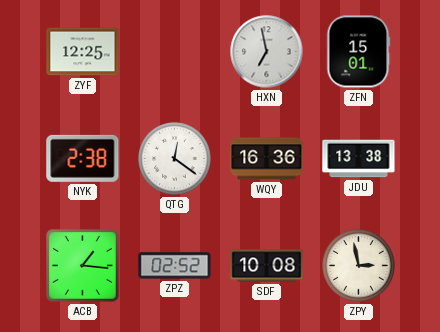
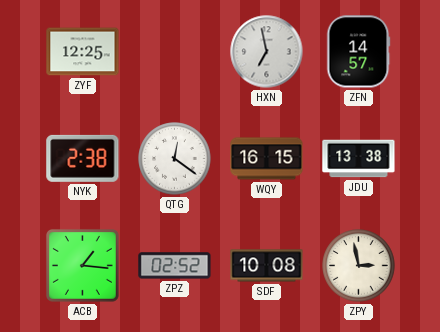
ZFN: 15:01 -> 14:57 (359, 52)
WQY: 16:36 -> 16:15 (267, 159)
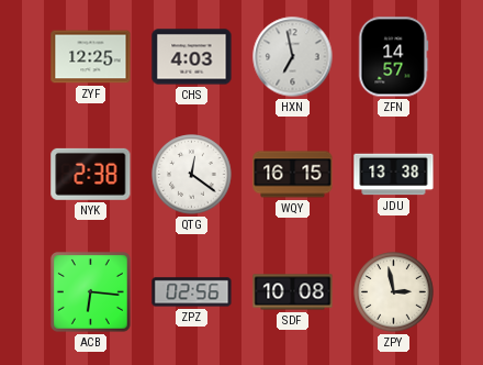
CHS: none -> 4:03 (192, 57)
ACB: 1:16 -> 6:16 (90, 291)
ZPZ: 02:52 -> 02:56 (192, 292)
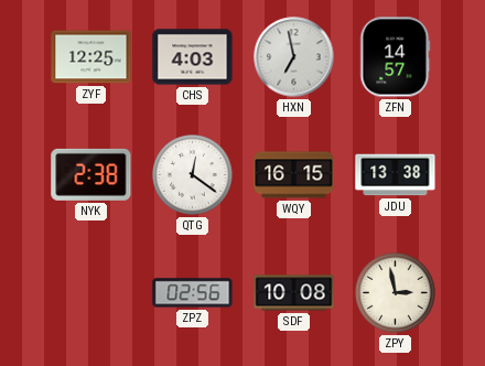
ACB: 6:16 -> none (90, 291)
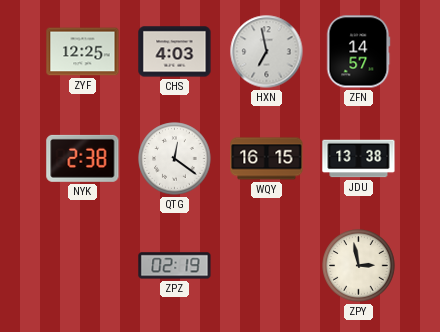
ZPZ: 02:56 -> 02:19 (175, 266)
SDF: 10:08 -> none (294, 293)
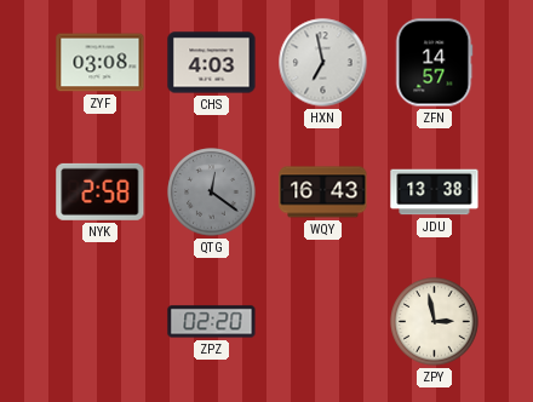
ZYF: 12:25 -> 03:08 (101, 63)
NYK: 2:38 -> 2:58 (101, 191)
QTG dial: white -> grey (212, 193)
WQY: 16:15 -> 16:43 (323, 193)
ZPZ: 02:19 -> 02:20 (212, 322)
